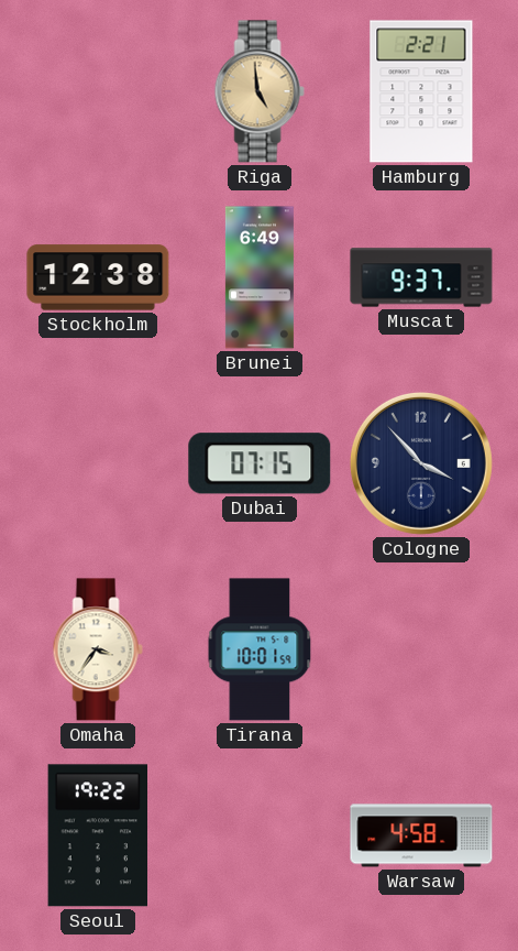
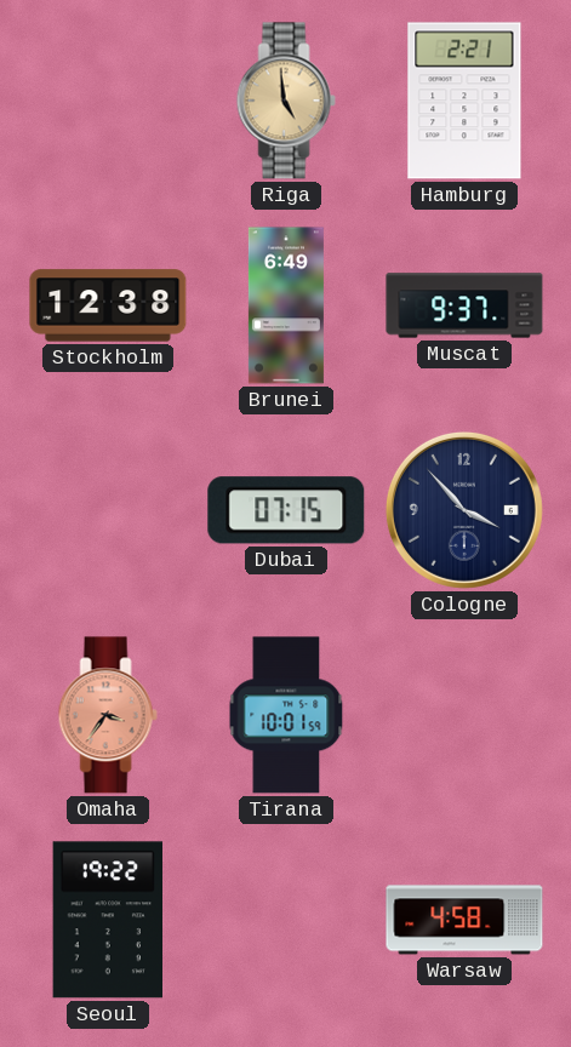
Omaha dial: cream -> salmon (108, 715)
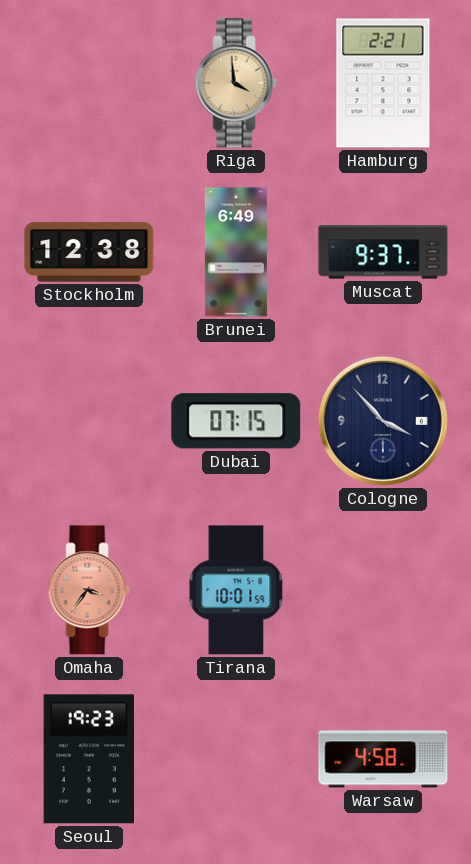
Riga: 4:59 -> 3:59 (236, 83)
Seoul: 19:22 -> 19:23 (88, 759)
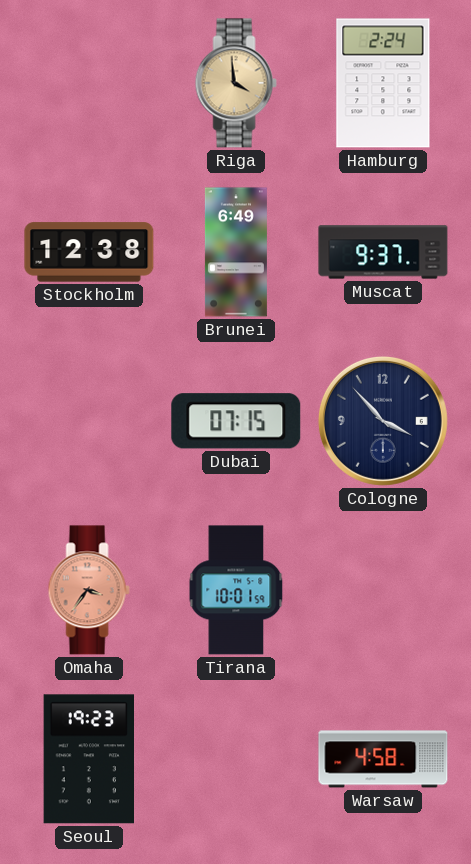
Hamburg: 2:21 -> 2:24 (383, 83)
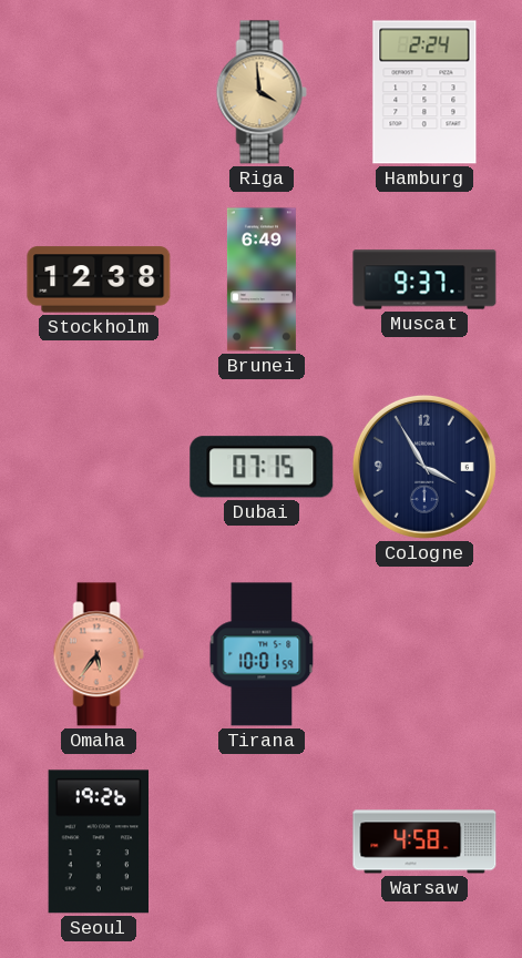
Cologne: 3:53 -> 3:55 (424, 467)
Omaha: 3:36 -> 5:36 (99, 654)
Seoul: 19:23 -> 19:26 (98, 842)
